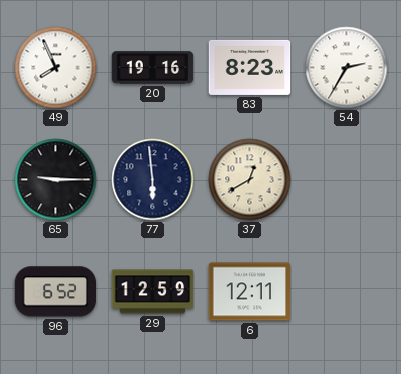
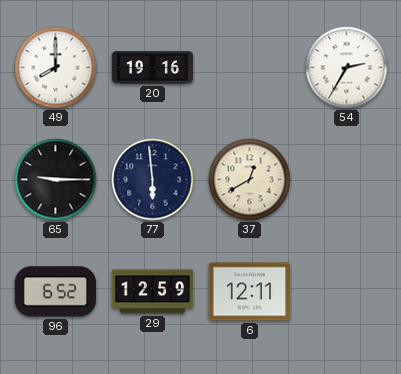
49: 7:56 -> 8:00 (56, 68)
83: 8:23 -> none (250, 67)
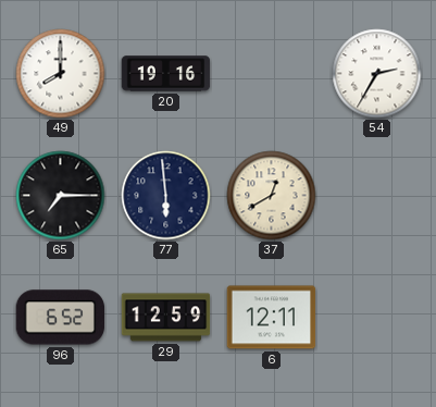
65: 9:15 -> 7:15 (61, 196)
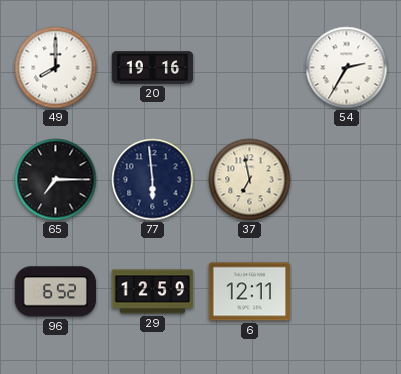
37: 12:40 -> 6:58 (250, 180)
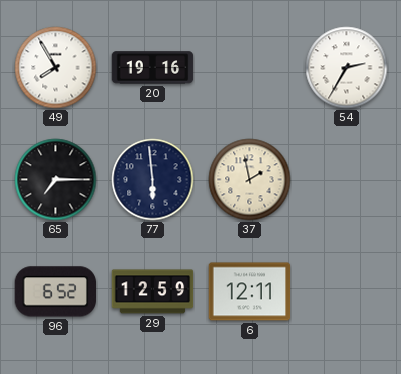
49: 8:00 -> 7:55 (56, 68)
37: 6:58 -> 1:58 (250, 180)
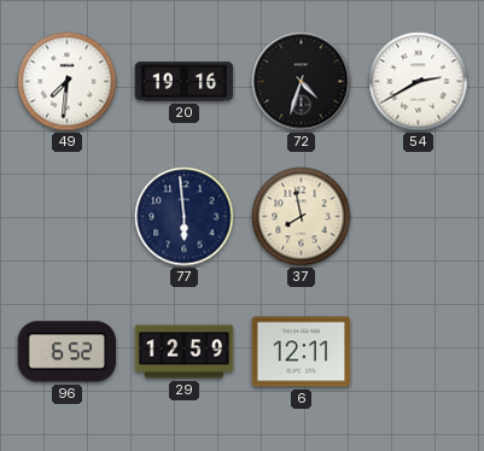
49: 7:55 -> 7:31 (68, 82)
72: none -> 4:33 (302, 82)
54: 2:35 -> 2:40 (419, 82)
65: 7:15 -> none (56, 180)
37: 1:58 -> 7:58 (302, 217)
